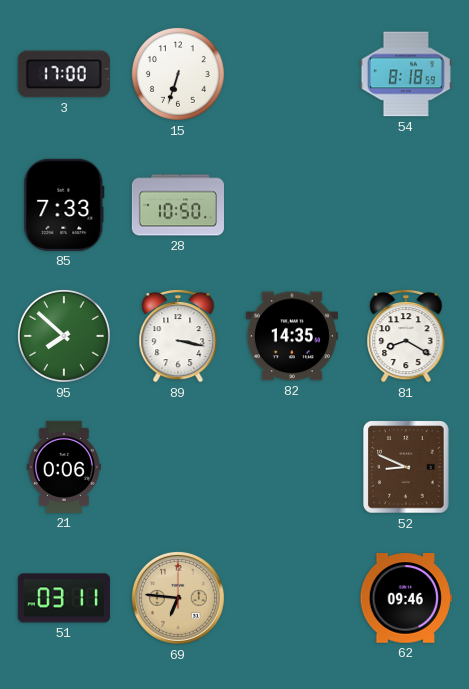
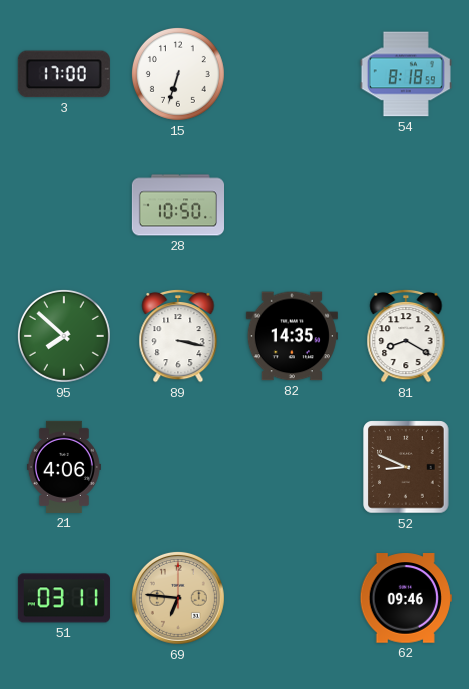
85: 7:33 -> none (64, 205)
21: 0:06 -> 4:06 (64, 467)
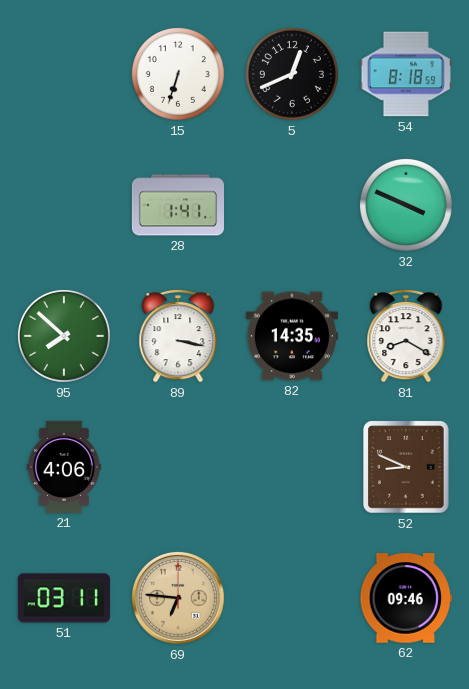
3: 17:00 -> none (64, 74)
5: none -> 12:41 (292, 74)
28: 10:50 -> 1:41 (177, 205)
32: none -> 3:49 (406, 205)
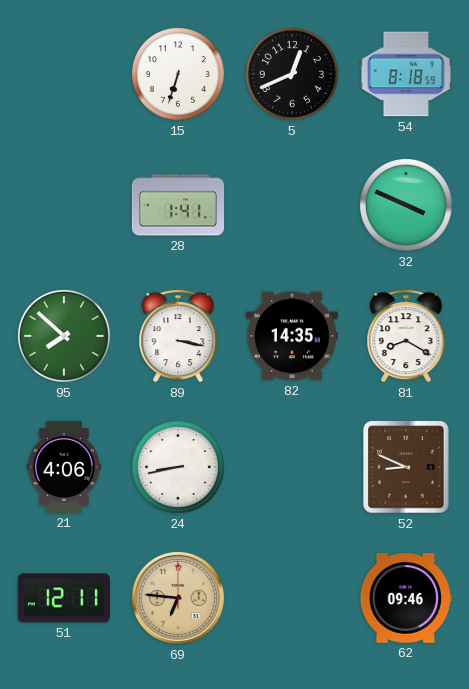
24: none -> 8:43 (178, 467)
51: 03:11 -> 12:11 (64, 598)
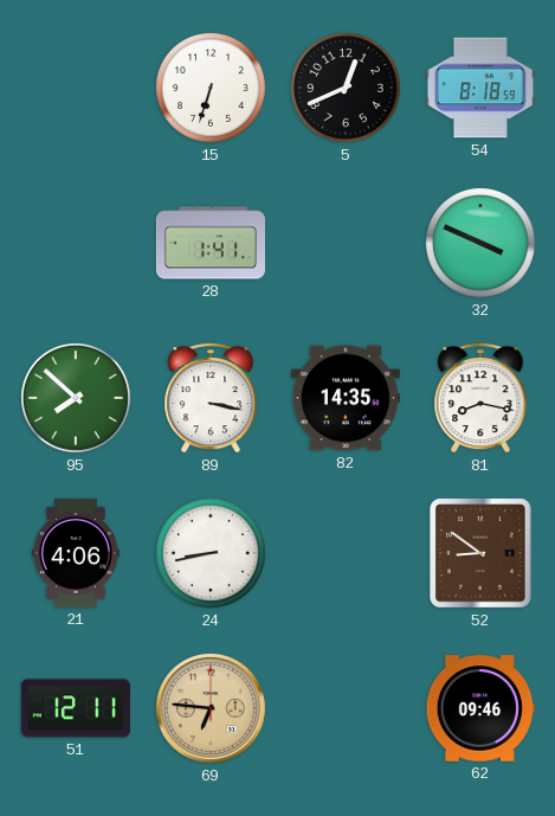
81: 8:20 -> 8:17 (480, 398)
52: 8:49 -> 8:51 (480, 553)
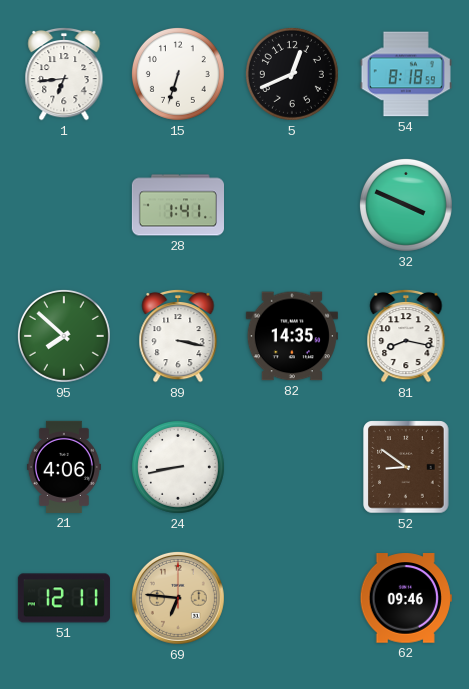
1: none -> 6:44 (64, 74)
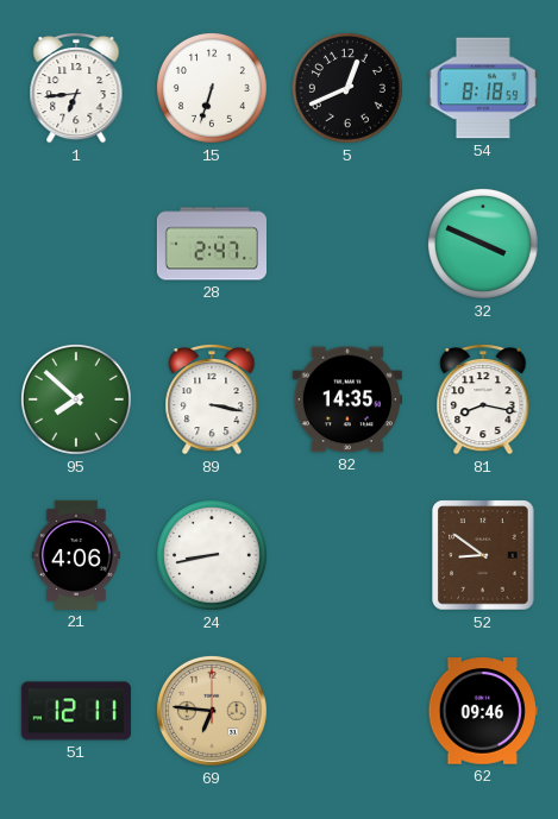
28: 1:41 -> 2:47 (211, 244)
